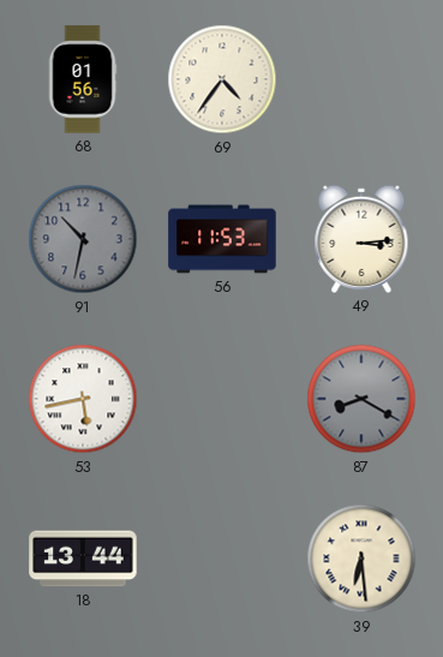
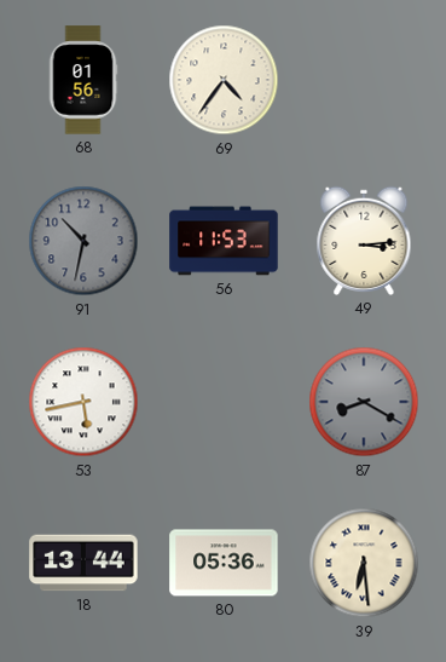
80: none -> 05:36 (224, 563)
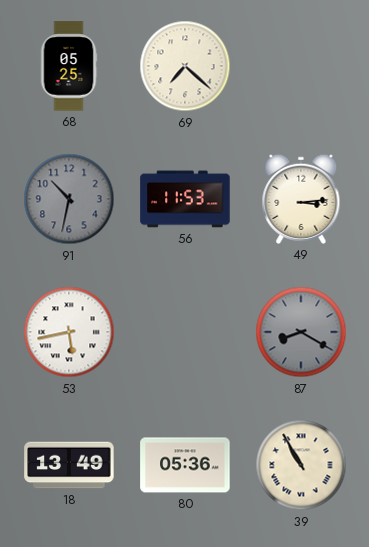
68: 01:56 -> 05:25 (69, 66)
69: 4:36 -> 7:22 (185, 66)
18: 13:44 -> 13:49 (69, 465)
39: 6:29 -> 10:55 (301, 465)
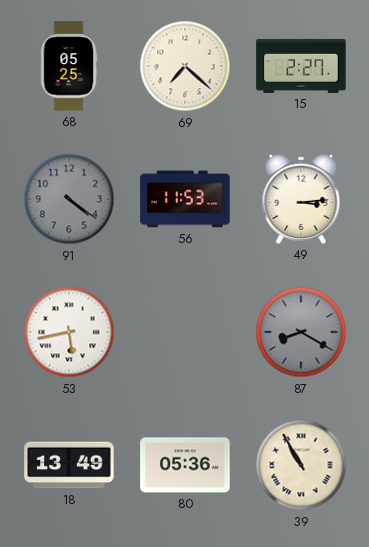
15: none -> 2:27 (301, 66)
91: 10:32 -> 4:21 (69, 199)
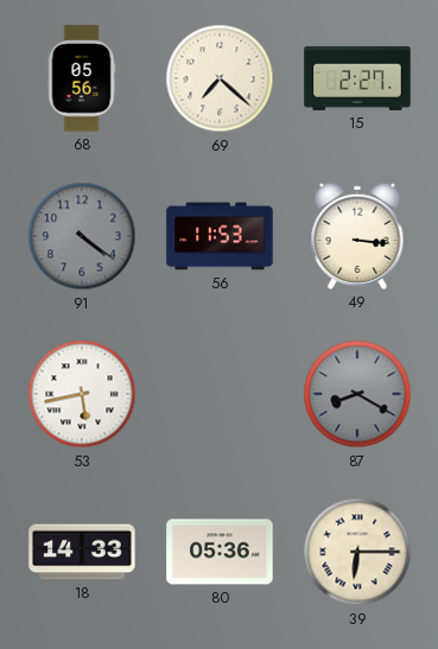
68: 05:25 -> 05:56 (82, 78)
49: 3:14 -> 3:16 (357, 236)
18: 13:49 -> 14:33 (82, 552)
39: 10:55 -> 6:15 (357, 552)
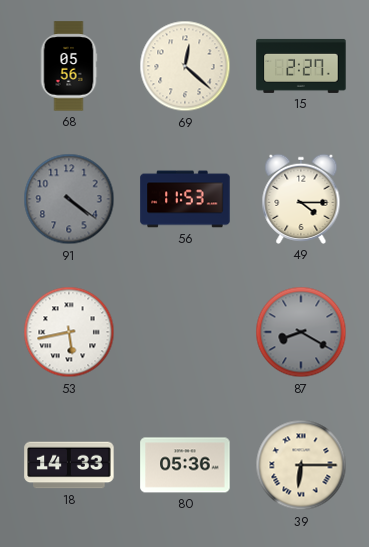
69: 7:22 -> 12:22 (185, 66)
49: 3:16 -> 4:15 (301, 199)
